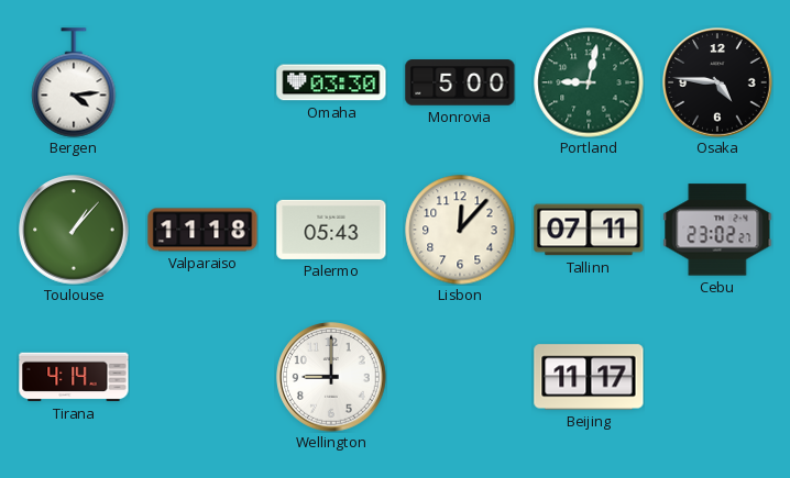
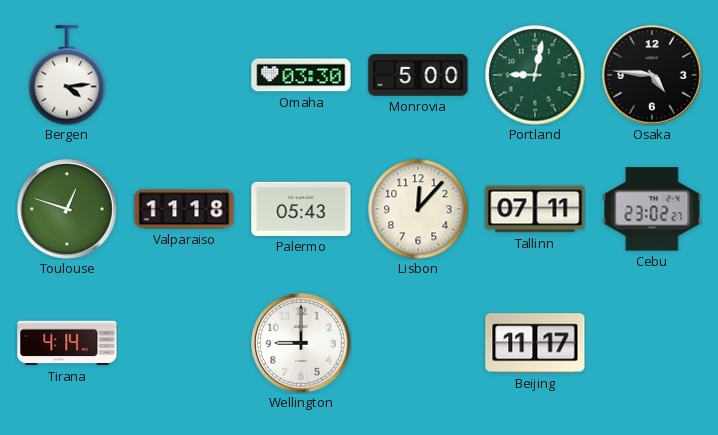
Toulouse: 1:07 -> 12:48 (67, 209)
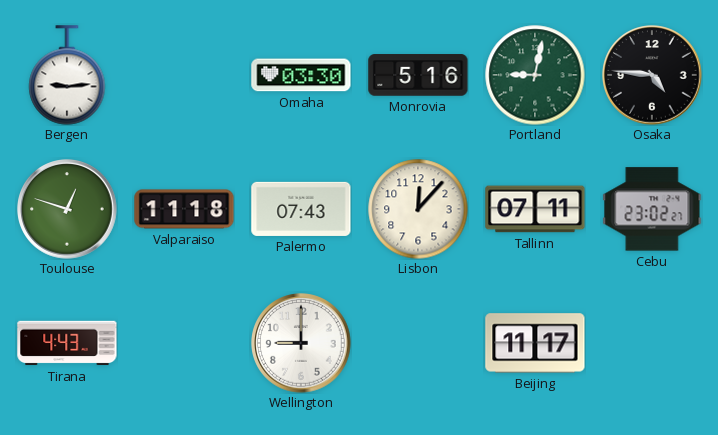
Bergen: 4:14 -> 9:14 (67, 75)
Monrovia: 5:00 -> 5:16 (418, 75)
Palermo: 05:43 -> 07:43 (301, 209)
Tirana: 4:14 -> 4:43 (67, 343)
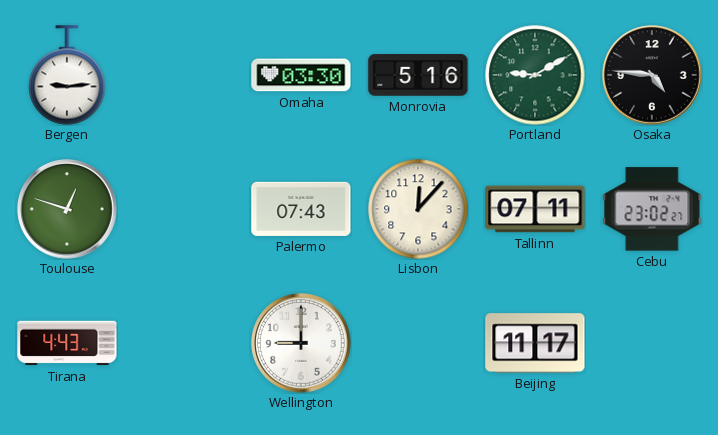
Portland: 9:02 -> 9:10 (535, 75)
Valparaiso: 11:18 -> none (184, 209)
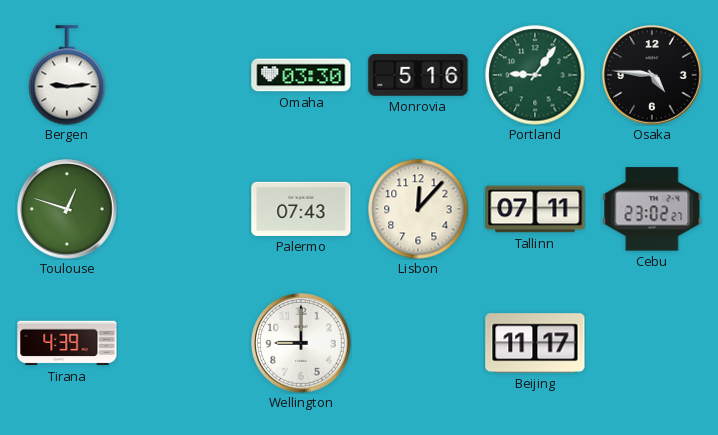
Portland: 9:10 -> 9:06 (535, 75)
Tirana: 4:43 -> 4:39 (67, 343)
